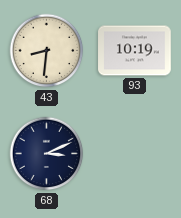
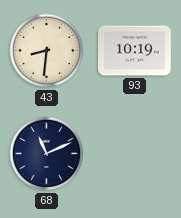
68: 3:11 -> 11:11 (47, 154)
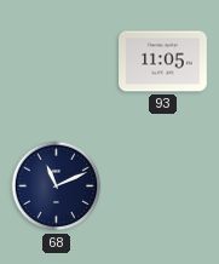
43: 8:31 -> none (47, 51)
93: 10:19 -> 11:05 (163, 62)
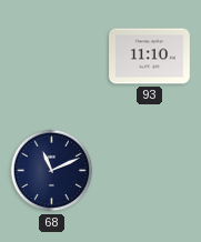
93: 11:05 -> 11:10 (150, 57)
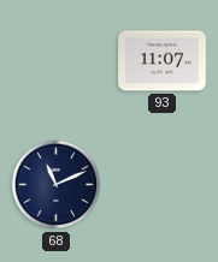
93: 11:10 -> 11:07 (163, 61)
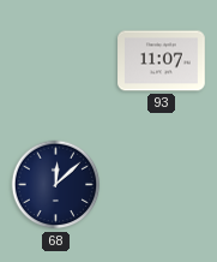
68: 11:11 -> 12:08 (56, 185)
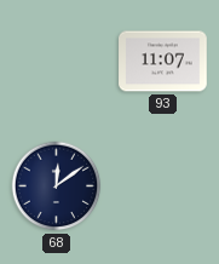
68: 12:08 -> 12:09 (57, 186)
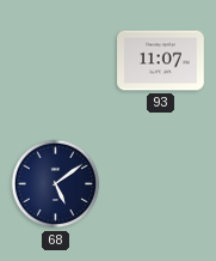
68: 12:09 -> 5:09 (56, 184)
